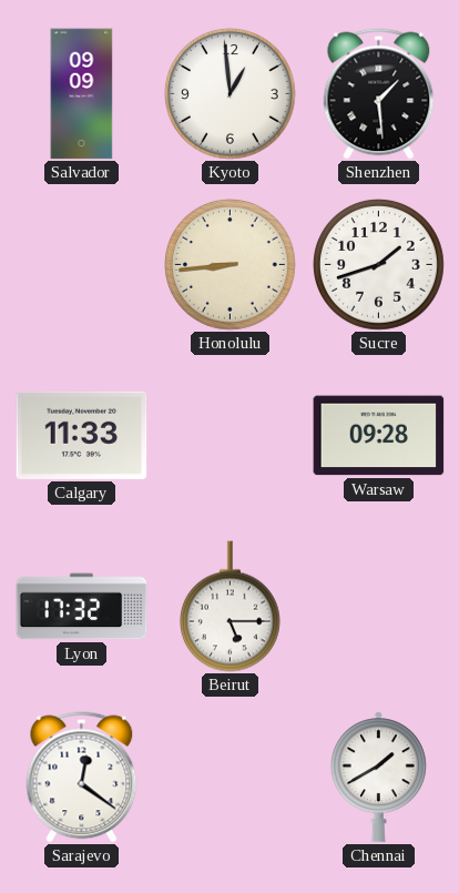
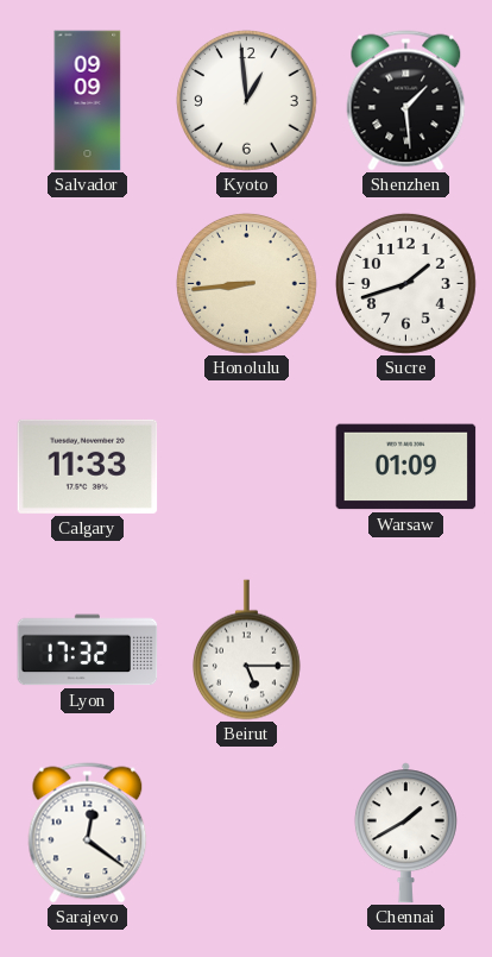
Warsaw: 09:28 -> 01:09 (406, 467)
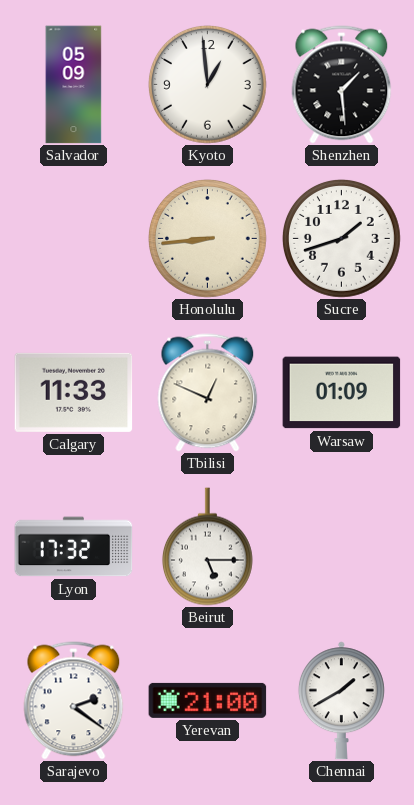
Salvador: 09:09 -> 05:09 (74, 85)
Tbilisi: none -> 12:49 (208, 393)
Sarajevo: 12:21 -> 2:21 (74, 701)
Yerevan: none -> 21:00 (208, 700)
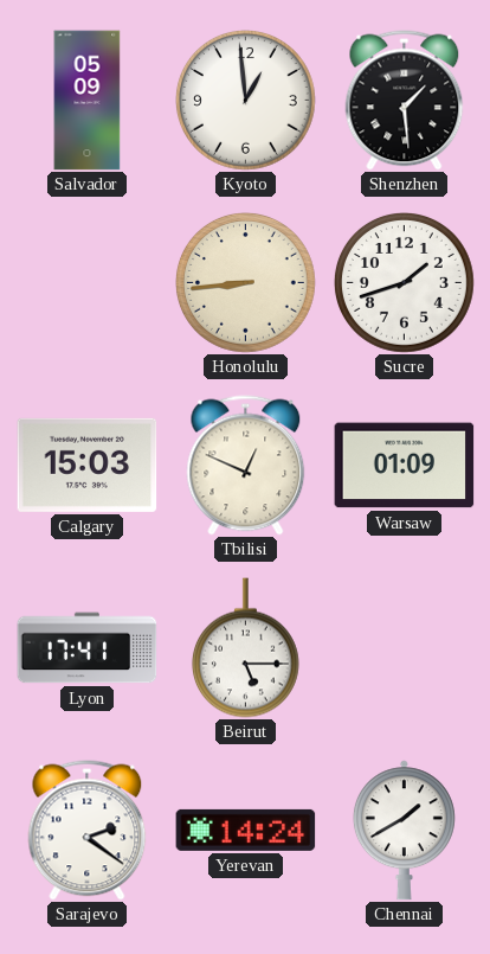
Calgary: 11:33 -> 15:03 (88, 465)
Lyon: 17:32 -> 17:41 (88, 648)
Yerevan: 21:00 -> 14:24 (246, 830)
